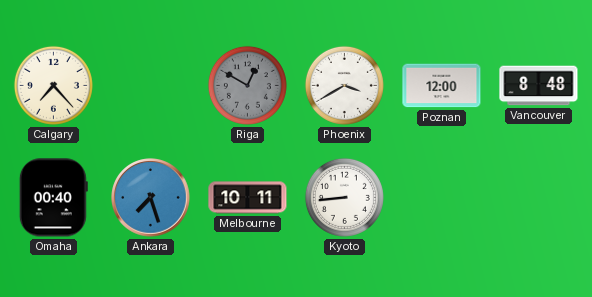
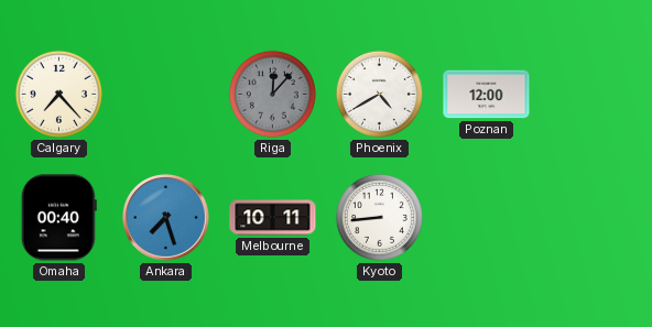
Riga: 12:50 -> 12:07 (272, 94)
Phoenix: 3:40 -> 4:40 (379, 94)
Vancouver: 8:48 -> none (539, 86)
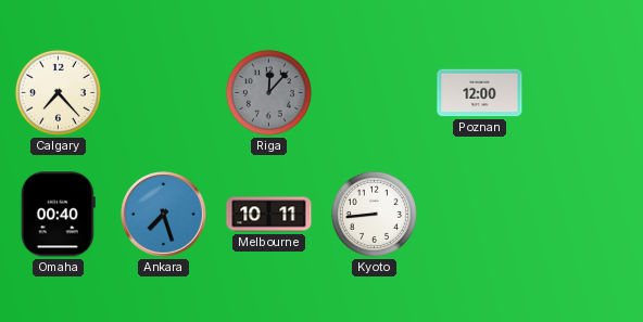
Phoenix: 4:40 -> none (379, 94)
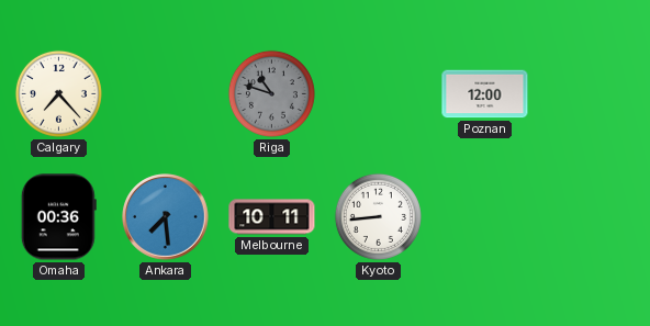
Riga: 12:07 -> 10:48 (271, 93)
Omaha: 00:40 -> 00:36 (58, 217)
Ankara: 7:27 -> 7:29 (166, 217)
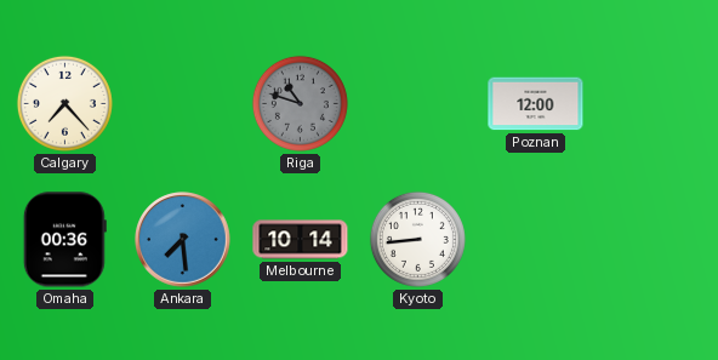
Melbourne: 10:11 -> 10:14 (301, 240)
